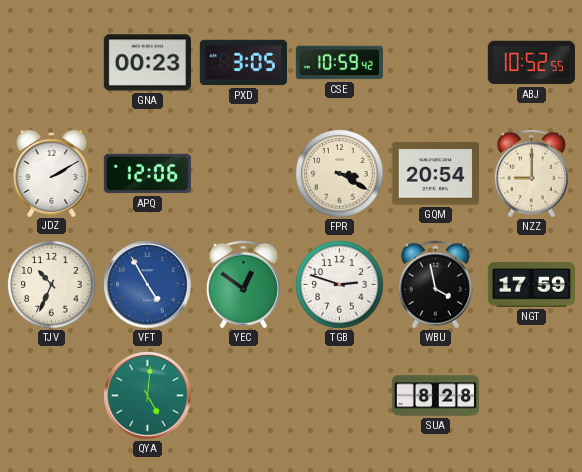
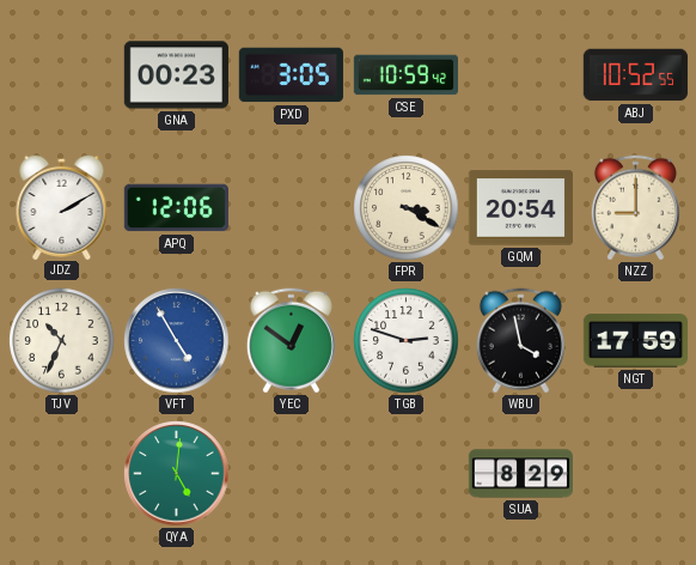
SUA: 8:28 -> 8:29 (520, 474)
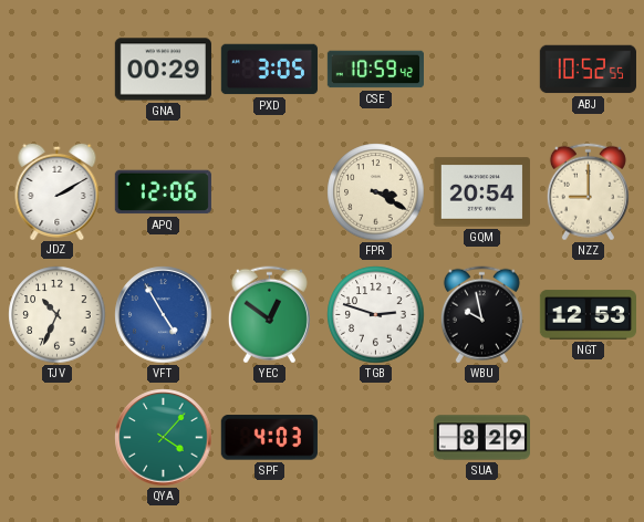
GNA: 00:23 -> 00:29 (163, 70)
WBU: 3:58 -> 9:58 (481, 315)
NGT: 17:59 -> 12:53 (588, 315)
QYA: 5:01 -> 4:07 (164, 438)
SPF: none -> 4:03 (269, 438)
